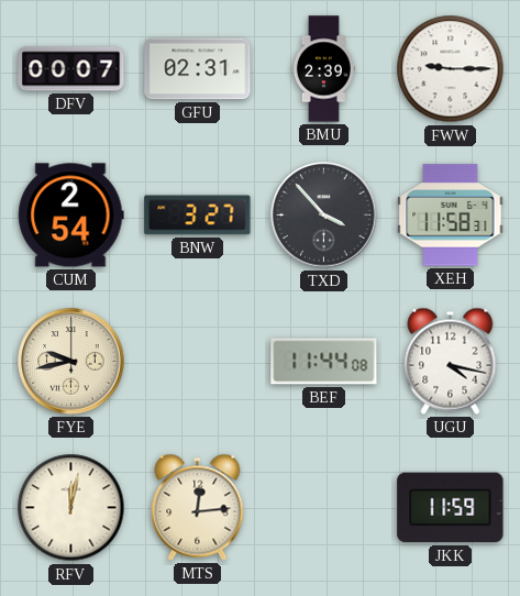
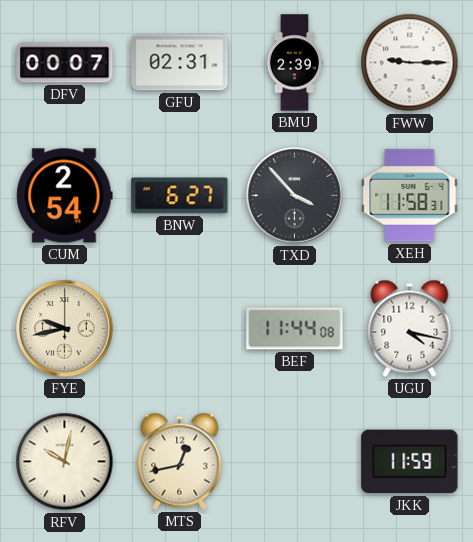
BNW: 3:27 -> 6:27 (180, 196)
RFV: 12:02 -> 10:02 (65, 462)
MTS: 12:14 -> 12:43 (180, 461)
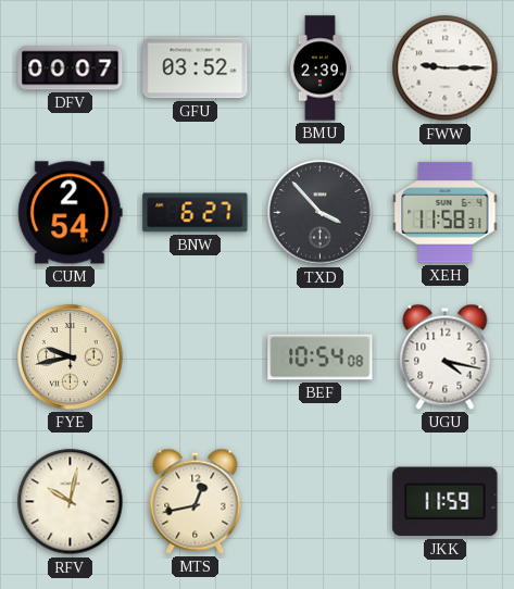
GFU: 02:31 -> 03:52 (196, 68)
BEF: 11:44 -> 10:54 (321, 358)
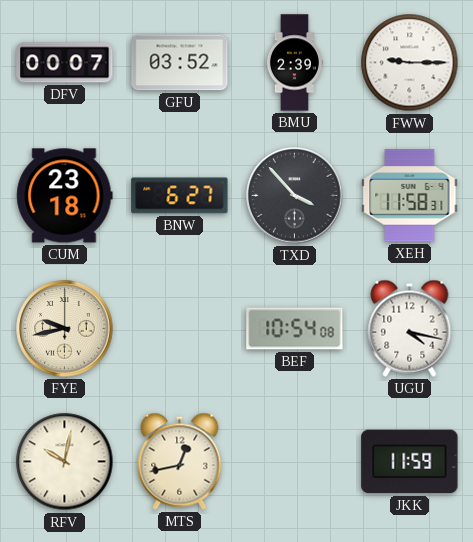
CUM: 2:54 -> 23:18 (65, 196)
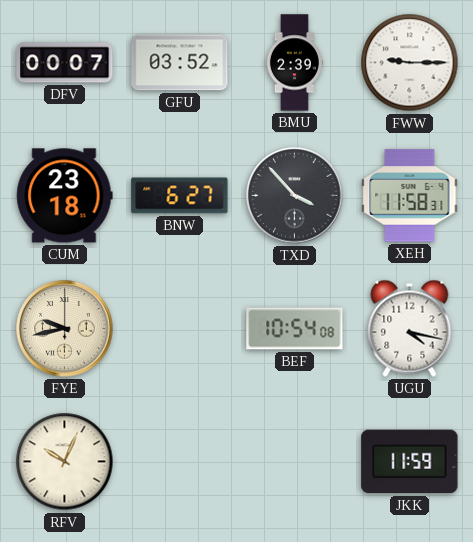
RFV: 10:02 -> 10:04 (65, 462)
MTS: 12:43 -> none (180, 461)
